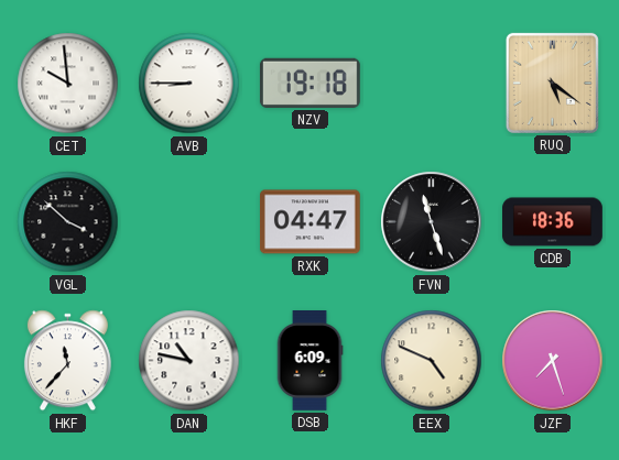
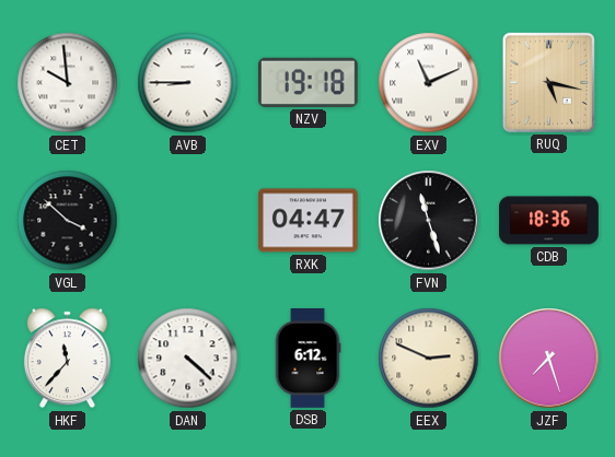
EXV: none -> 11:11 (429, 83)
RUQ: 5:21 -> 5:17 (548, 82)
DAN: 10:47 -> 4:22 (188, 359)
DSB: 6:09 -> 6:12 (307, 359)
EEX: 4:49 -> 2:49 (429, 359)
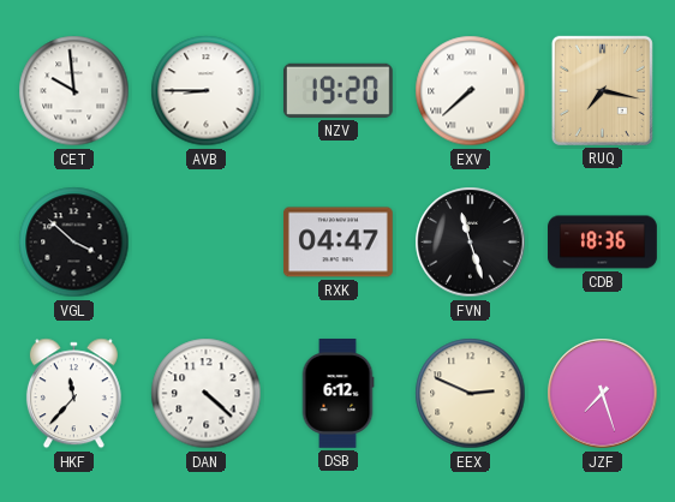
NZV: 19:18 -> 19:20 (337, 90)
EXV: 11:11 -> 7:38 (471, 91)
RUQ: 5:17 -> 7:17 (602, 90)
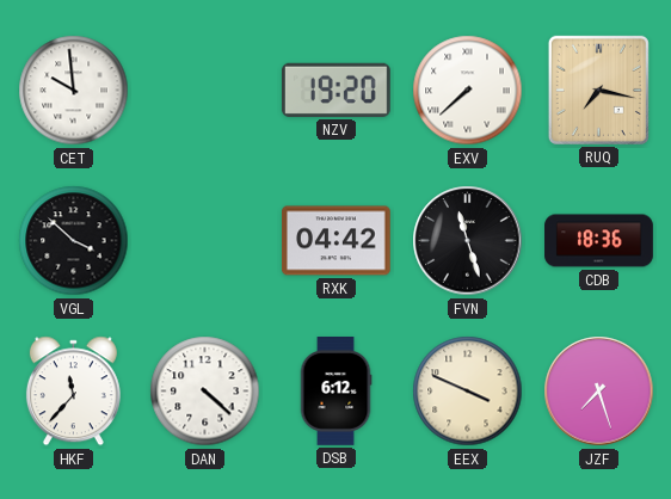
AVB: 8:45 -> none (207, 91)
RXK: 04:47 -> 04:42 (337, 241)
EEX: 2:49 -> 3:49 (468, 392)
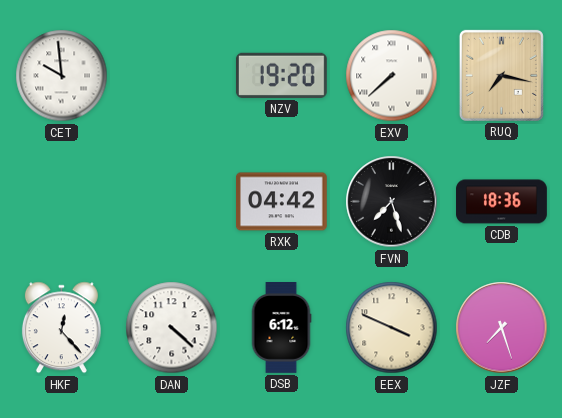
VGL: 3:52 -> none (74, 241)
FVN: 11:27 -> 7:27 (392, 202)
HKF: 11:37 -> 12:23 (61, 328)
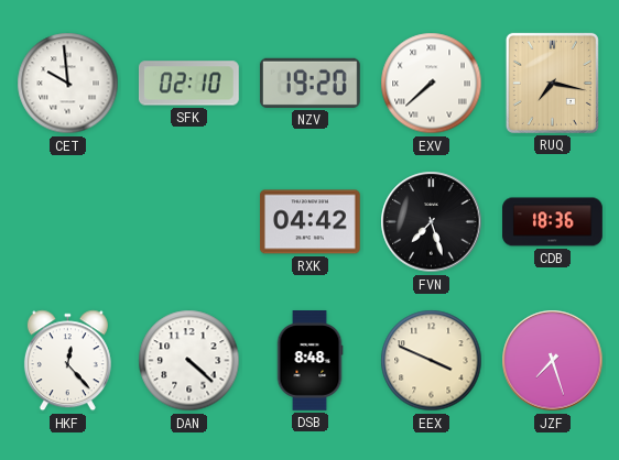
SFK: none -> 02:10 (188, 84)
DSB: 6:12 -> 8:48 (309, 361)
